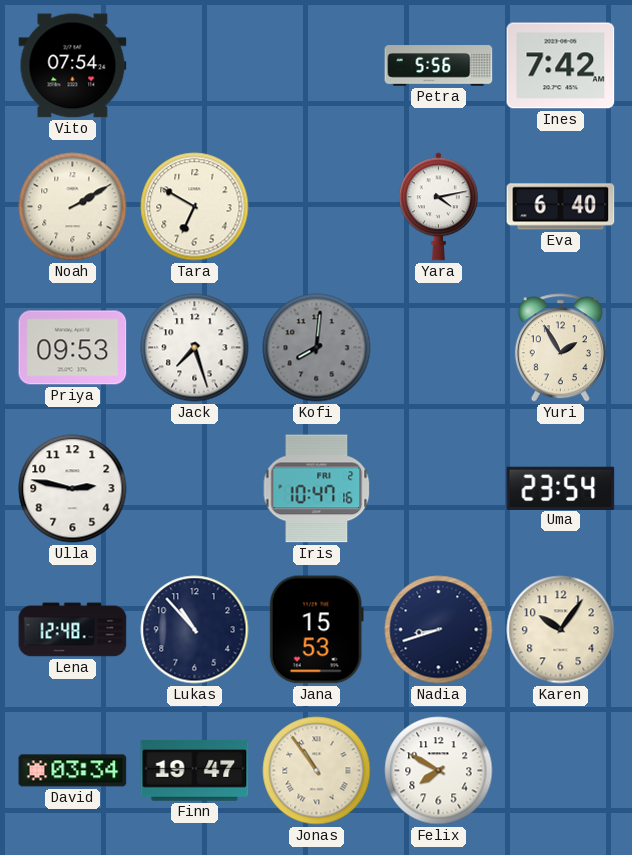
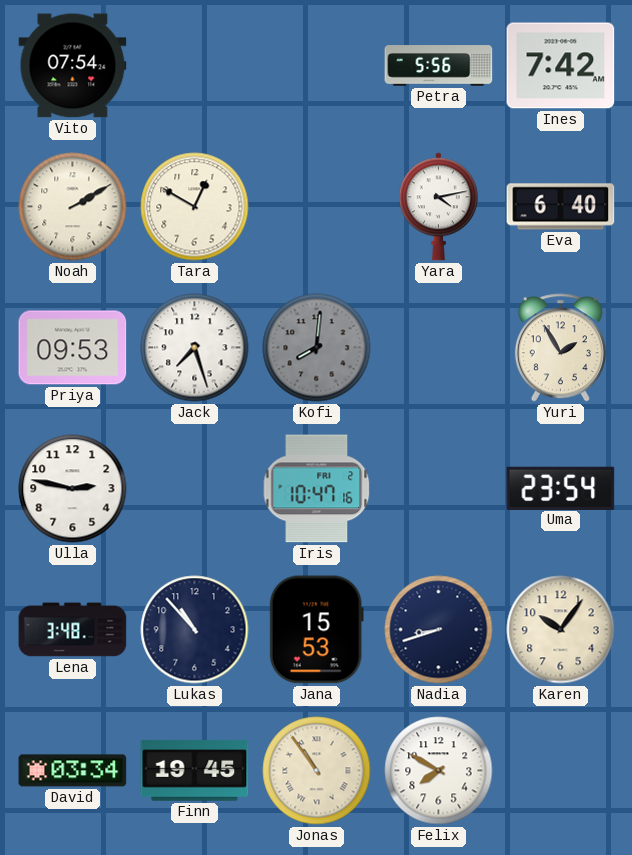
Tara: 6:50 -> 12:50 (195, 207)
Lena: 12:48 -> 3:48 (73, 630)
Finn: 19:47 -> 19:45 (195, 770)
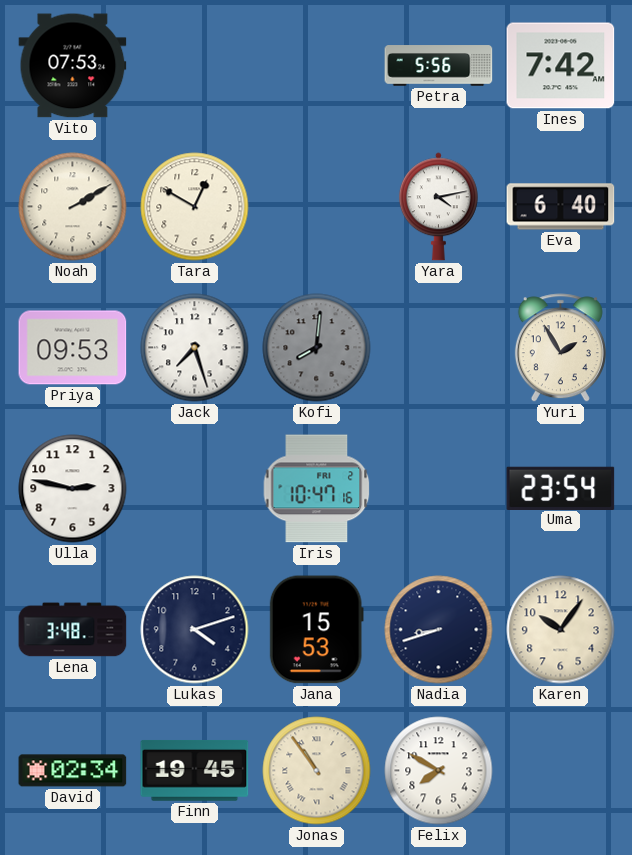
Vito: 07:54 -> 07:53 (73, 66)
Lukas: 10:53 -> 4:12 (195, 630)
David: 03:34 -> 02:34 (73, 771)
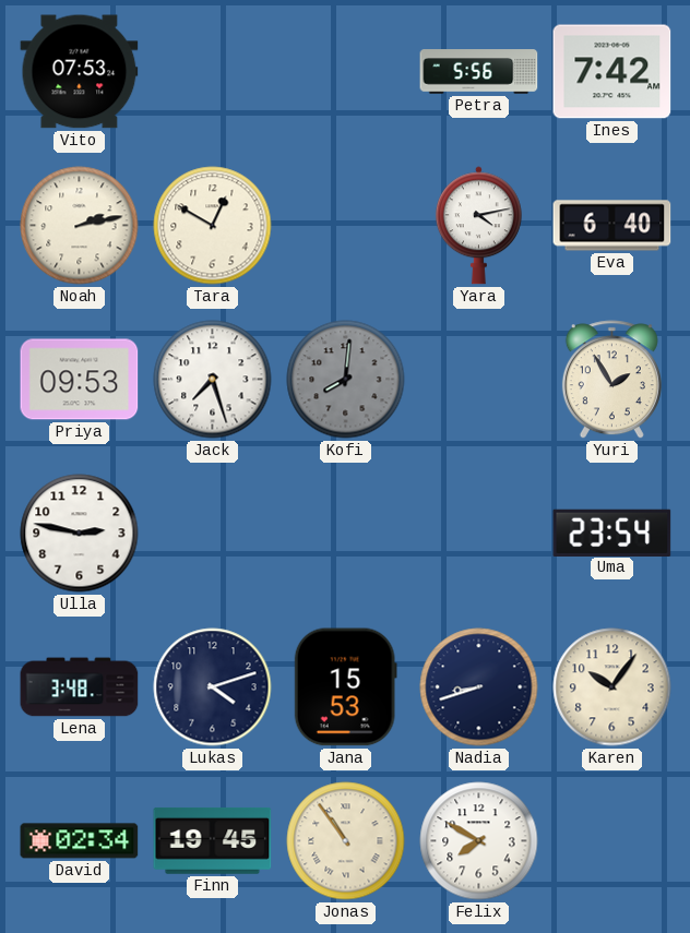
Noah: 2:10 -> 2:13 (80, 226)
Iris: 10:47 -> none (317, 489)
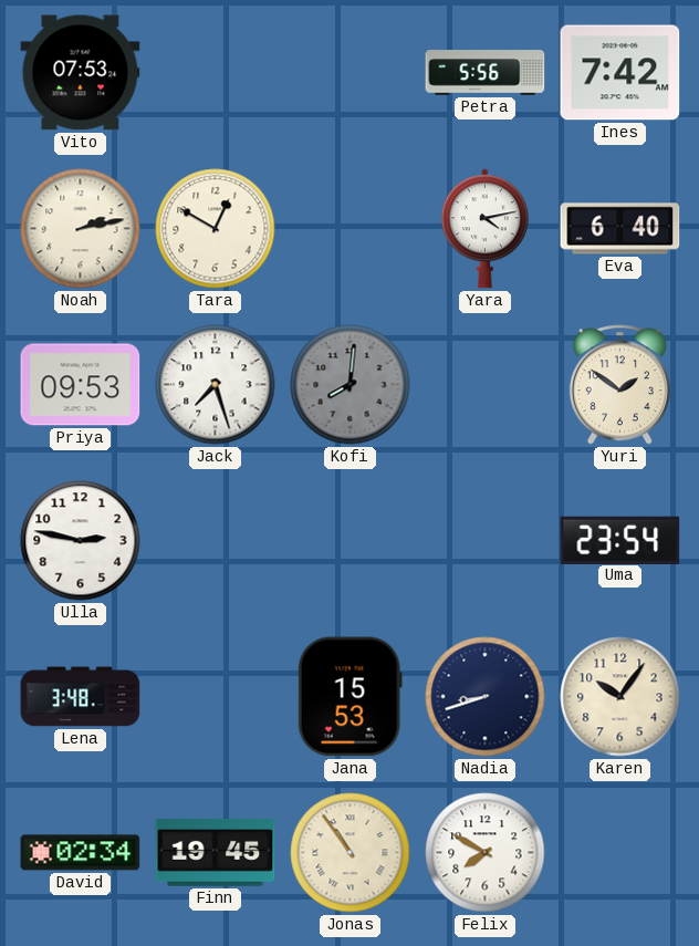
Yuri: 1:55 -> 1:51 (619, 385)
Lukas: 4:12 -> none (213, 687)
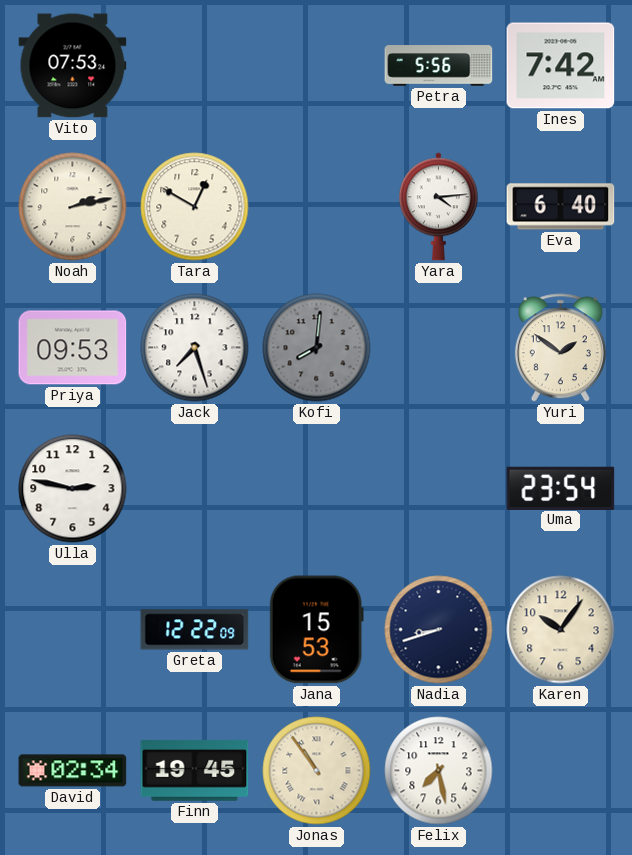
Yara: 4:13 -> 4:14 (438, 207)
Lena: 3:48 -> none (81, 697)
Greta: none -> 12:22 (195, 630)
Felix: 7:50 -> 7:28 (439, 771)
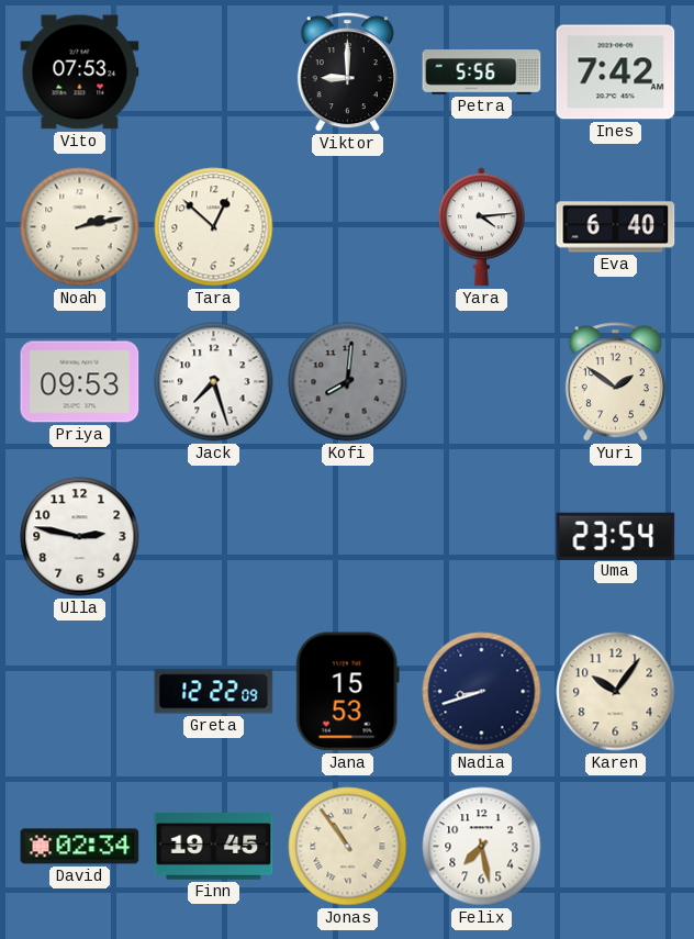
Viktor: none -> 9:00 (347, 72)
Tara: 12:50 -> 12:52 (214, 227)
